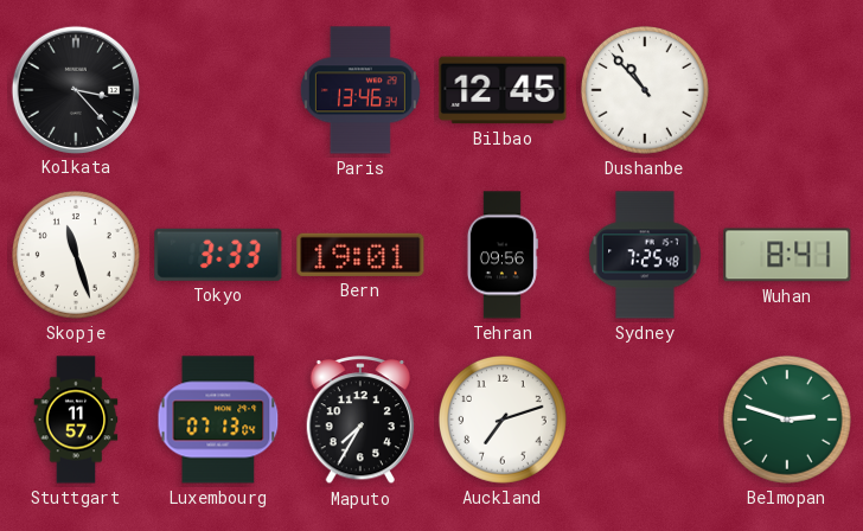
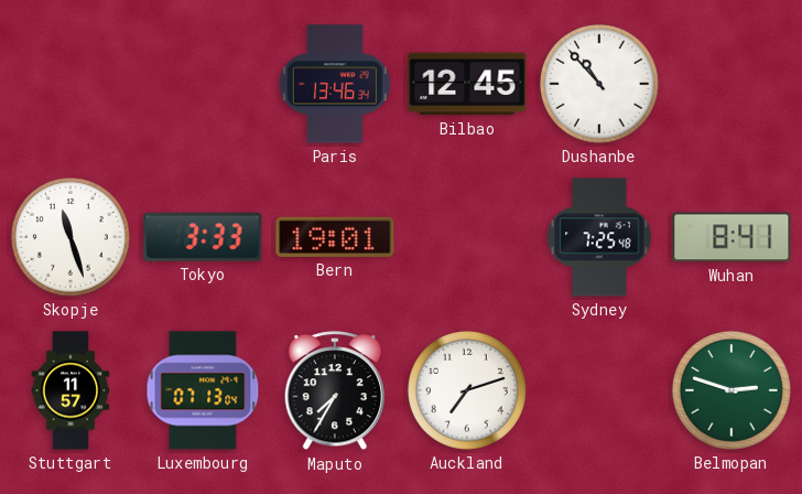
Kolkata: 3:23 -> none (75, 89)
Tehran: 09:56 -> none (503, 255)
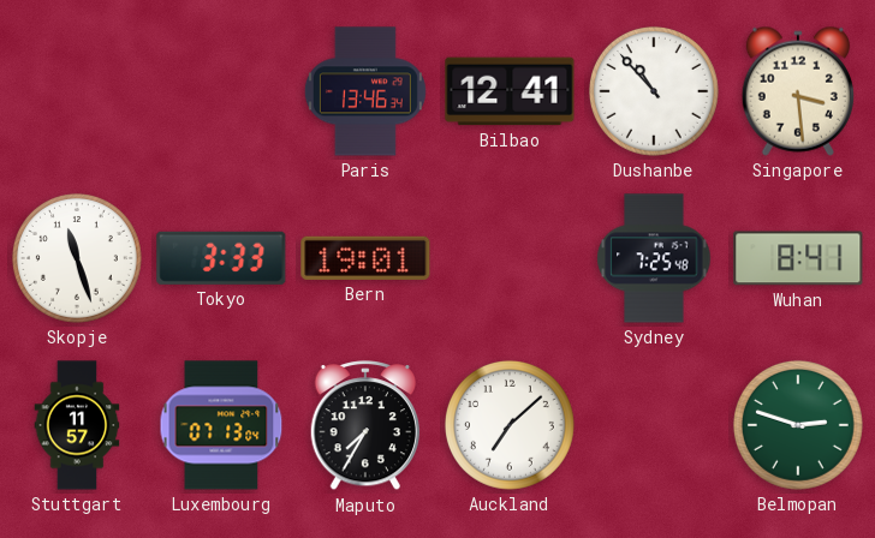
Bilbao: 12:45 -> 12:41 (510, 91)
Singapore: none -> 3:29 (798, 91)
Auckland: 7:12 -> 7:08 (510, 425)
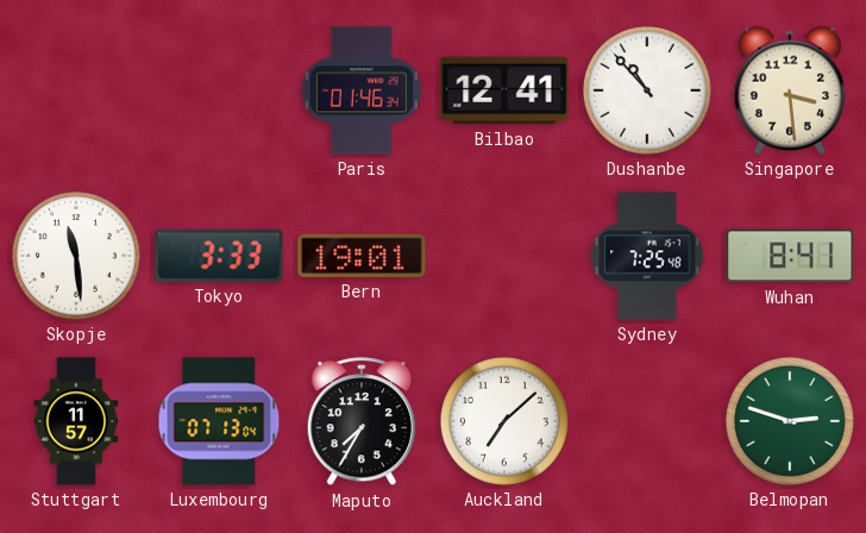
Paris: 13:46 -> 01:46 (362, 90)
Skopje: 11:27 -> 11:29 (76, 256)
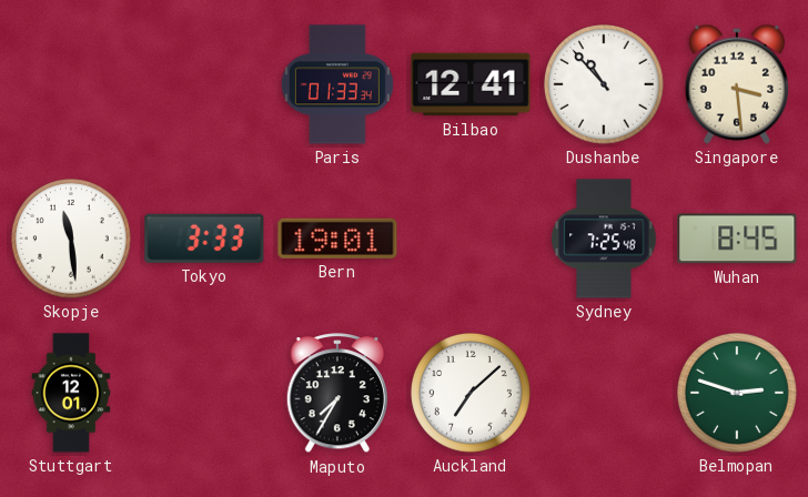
Paris: 01:46 -> 01:33 (337, 84)
Wuhan: 8:41 -> 8:45 (737, 239)
Stuttgart: 11:57 -> 12:01 (71, 393)
Luxembourg: 07:13 -> none (219, 421)
